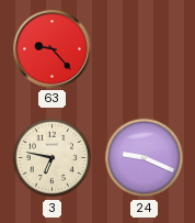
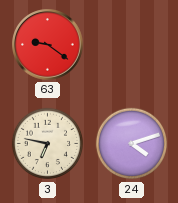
63: 9:23 -> 9:21 (48, 45)
24: 9:19 -> 4:12 (132, 144)
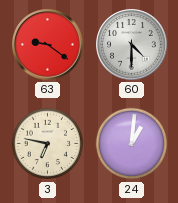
60: none -> 4:30 (132, 45)
24: 4:12 -> 1:01 (132, 144)
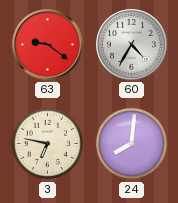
60: 4:30 -> 4:35 (132, 45)
24: 1:01 -> 8:01 (132, 144)
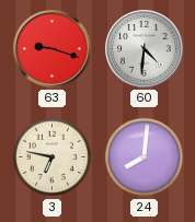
63: 9:21 -> 9:18 (53, 49)
60: 4:35 -> 4:31 (145, 49)
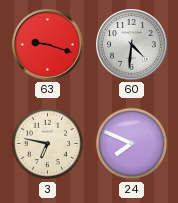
24: 8:01 -> 7:49 (132, 144)
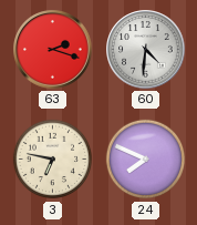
63: 9:18 -> 2:18 (53, 50)
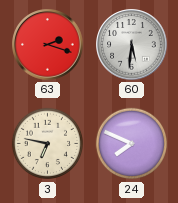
60: 4:31 -> 5:31 (132, 45)
